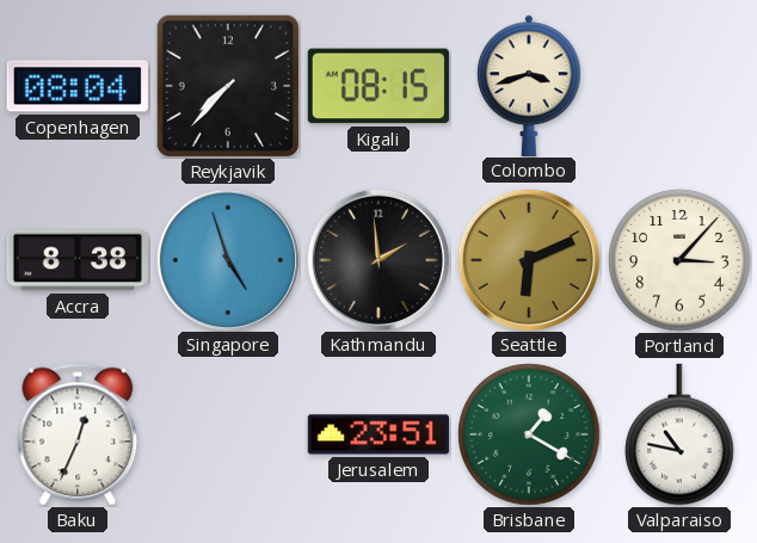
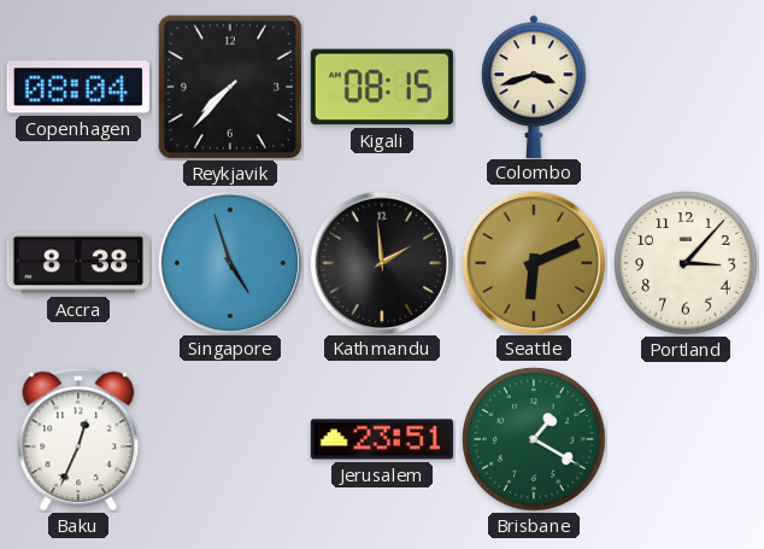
Valparaiso: 10:47 -> none (679, 434)
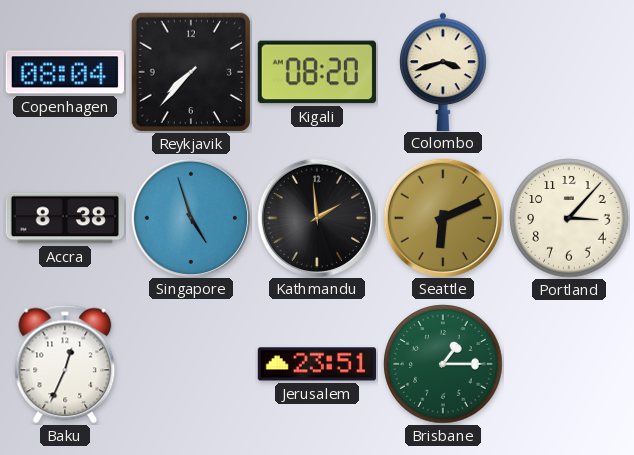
Kigali: 08:15 -> 08:20 (317, 72)
Brisbane: 1:20 -> 1:15 (443, 364)
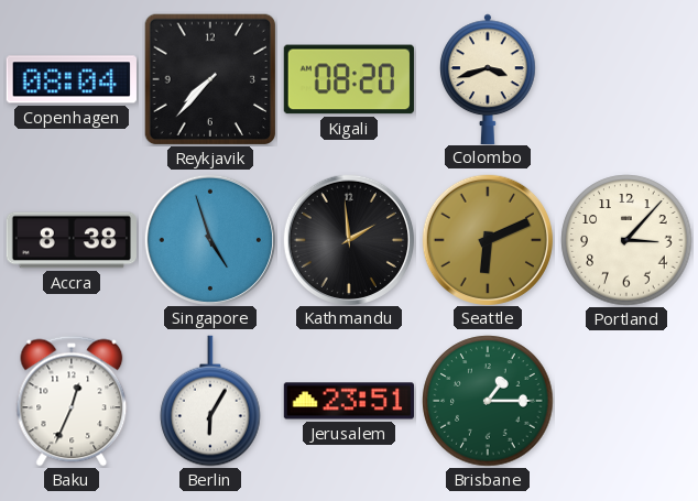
Berlin: none -> 6:05 (210, 401)
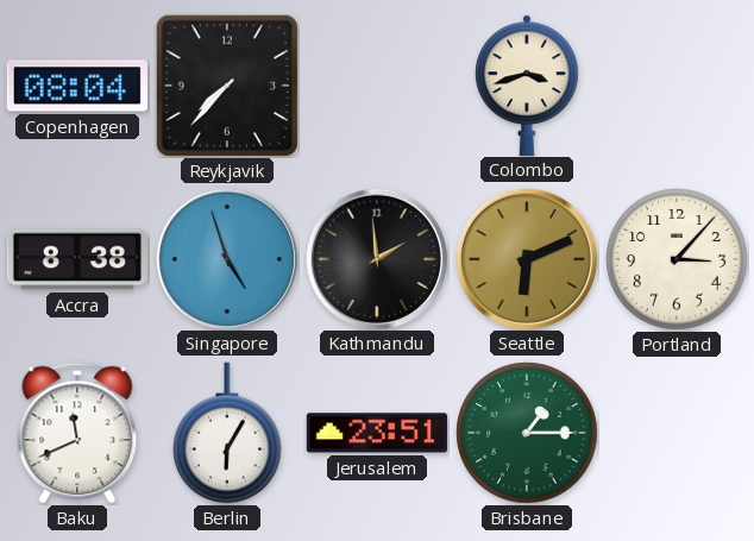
Kigali: 08:20 -> none (349, 79)
Baku: 12:34 -> 11:41 (77, 433)
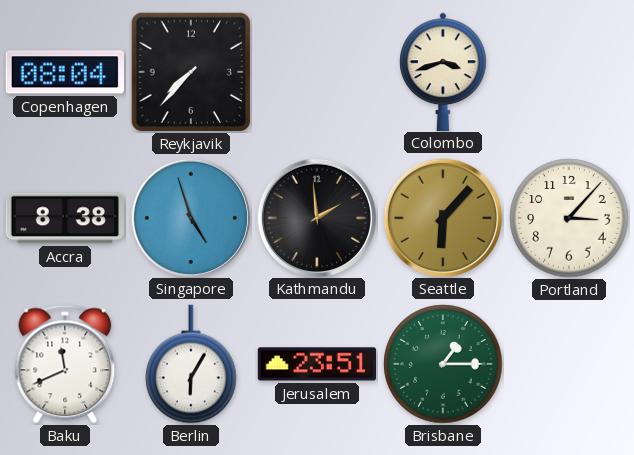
Seattle: 6:11 -> 6:07 (442, 217)
